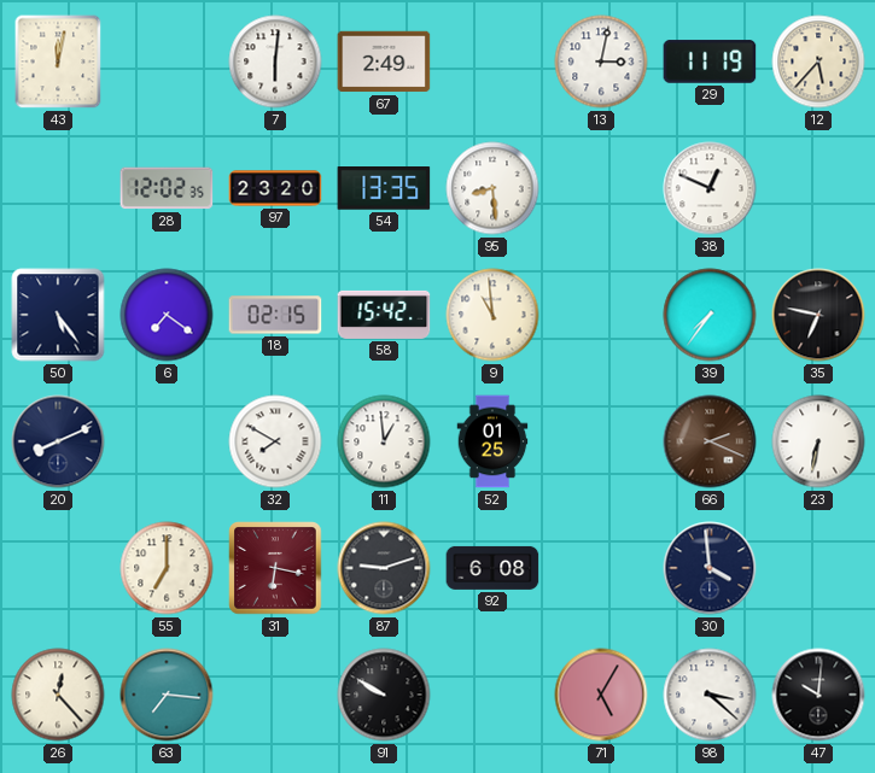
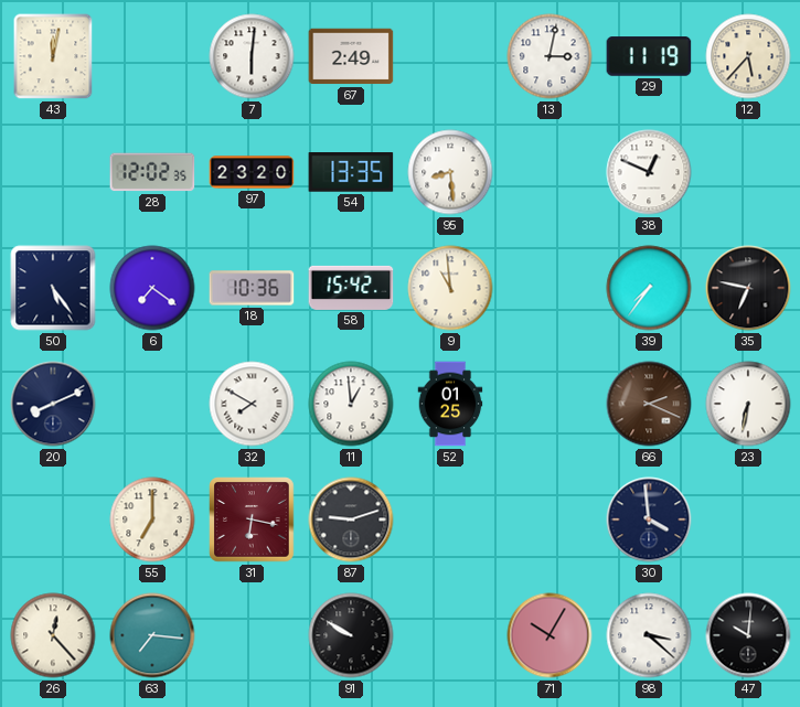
18: 02:15 -> 10:36 (252, 288)
92: 6:08 -> none (492, 568)
71: 5:05 -> 10:05 (550, 635)
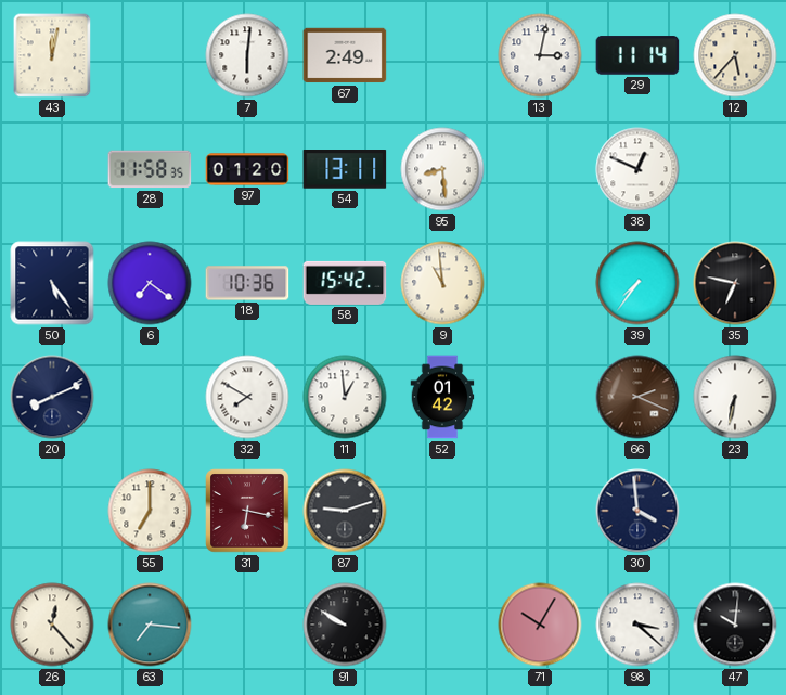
29: 11:19 -> 11:14 (637, 55)
28: 12:02 -> 11:58 (150, 169)
97: 23:20 -> 01:20 (247, 169)
54: 13:35 -> 13:11 (345, 170)
52: 01:25 -> 01:42 (442, 397)
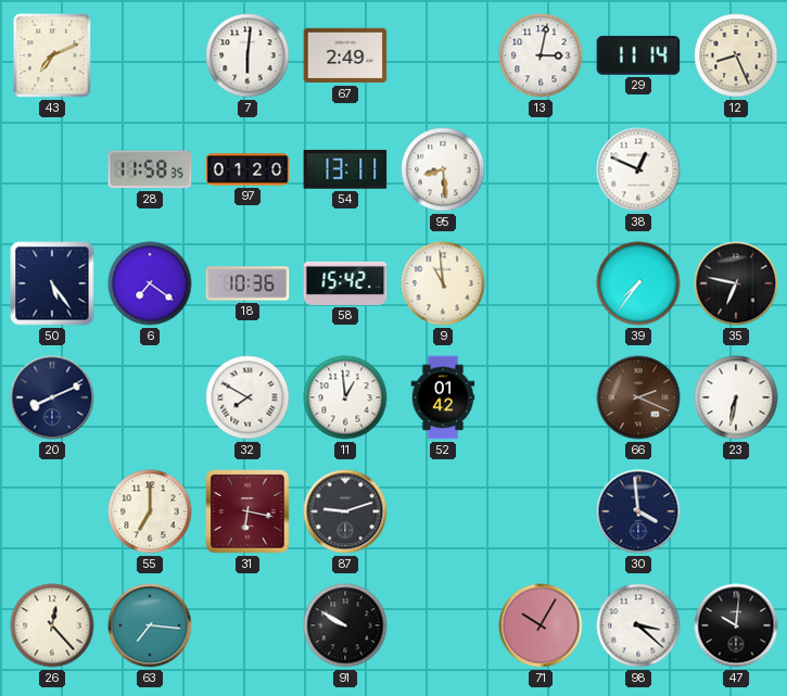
43: 12:02 -> 7:11 (52, 55)
12: 5:37 -> 8:26 (736, 55)
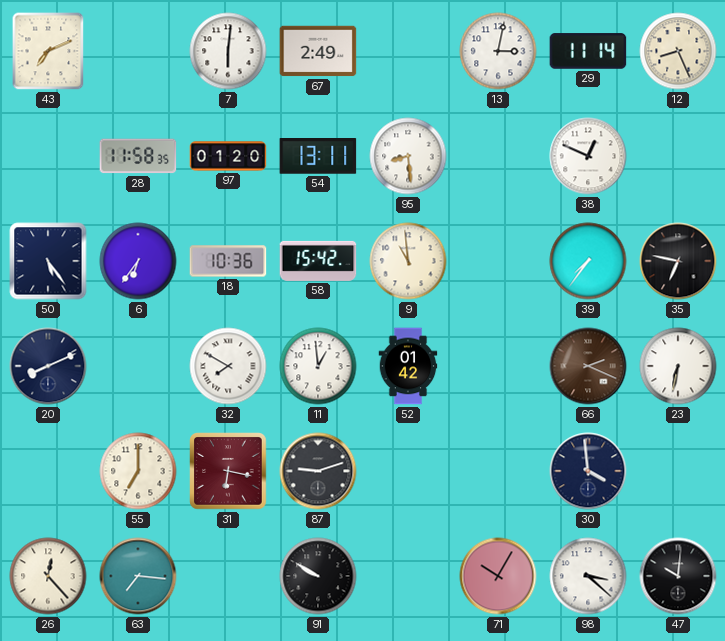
6: 7:21 -> 6:36 (138, 261)
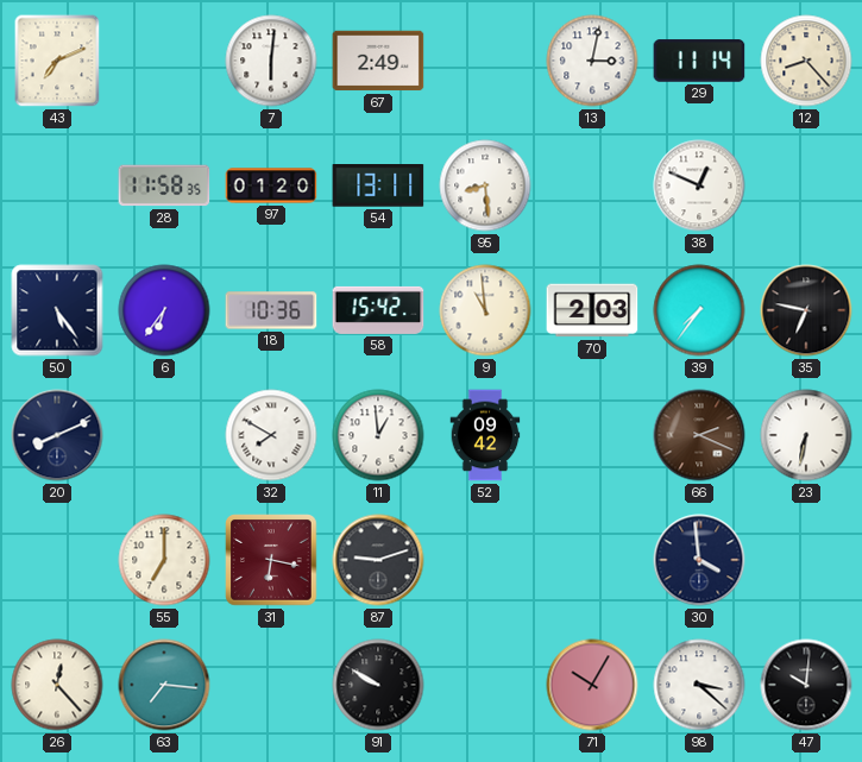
12: 8:26 -> 8:23 (806, 61)
70: none -> 2:03 (592, 310)
52: 01:42 -> 09:42 (485, 435)
